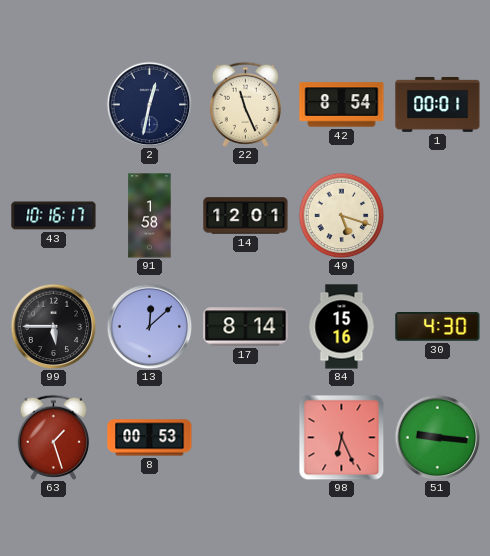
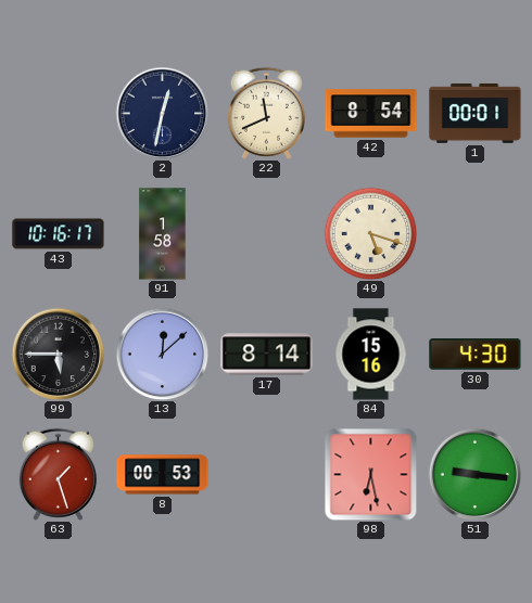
22: 11:26 -> 11:41 (266, 113)
14: 12:01 -> none (246, 216)
98: 6:26 -> 6:28 (370, 474)
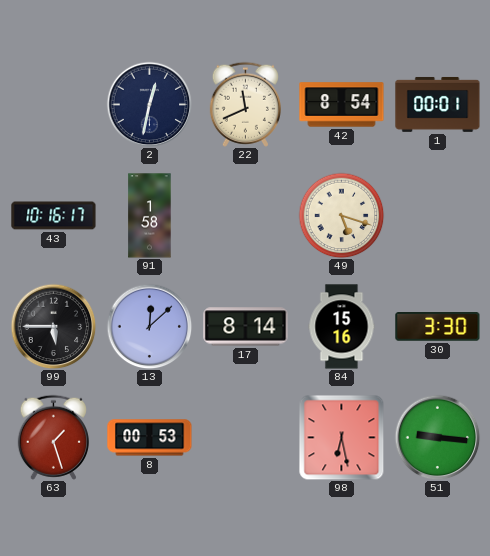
30: 4:30 -> 3:30 (438, 327)
